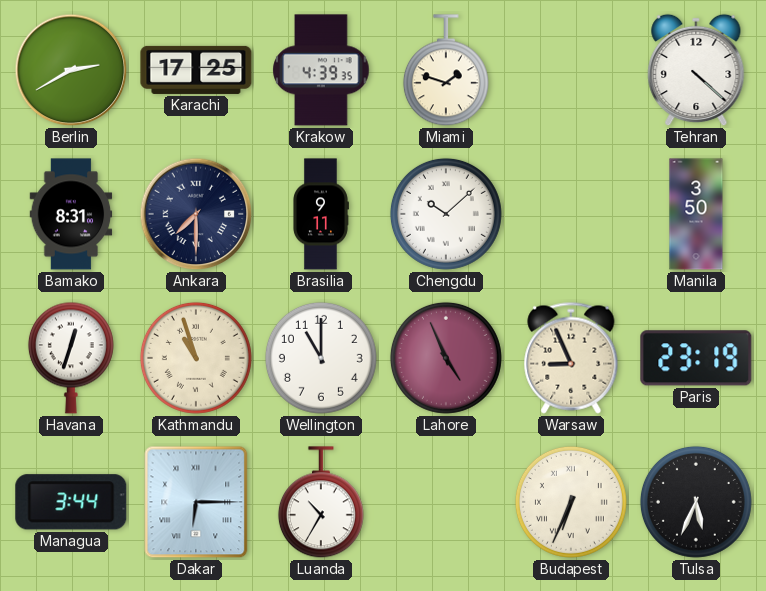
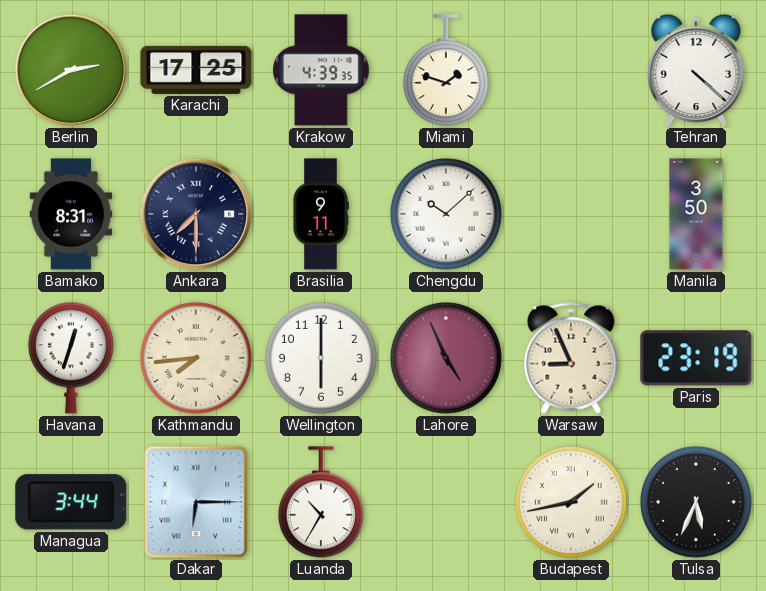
Kathmandu: 10:57 -> 7:44 (196, 358)
Wellington: 11:00 -> 6:00 (321, 358)
Budapest: 6:34 -> 1:43 (571, 502)
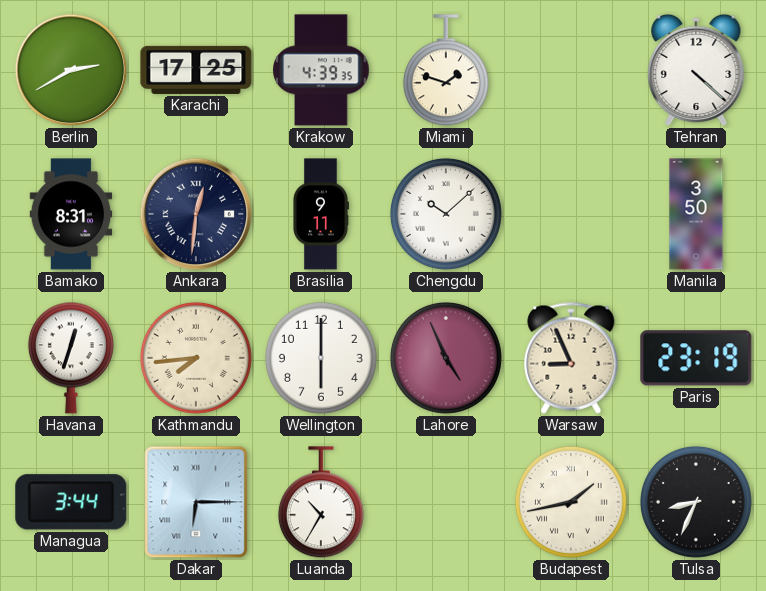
Ankara: 7:30 -> 12:31 (196, 214)
Tulsa: 5:34 -> 8:34 (696, 502)
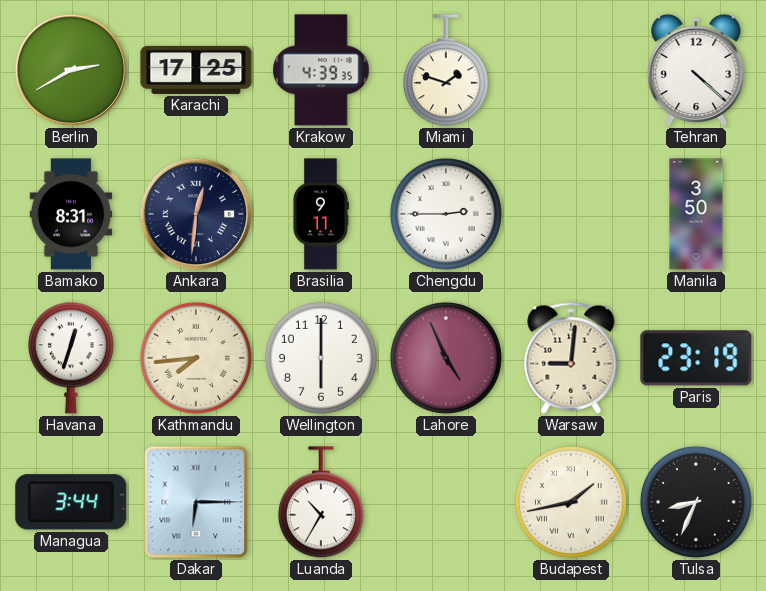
Chengdu: 10:08 -> 2:45 (446, 214)
Warsaw: 8:56 -> 9:01 (571, 358)
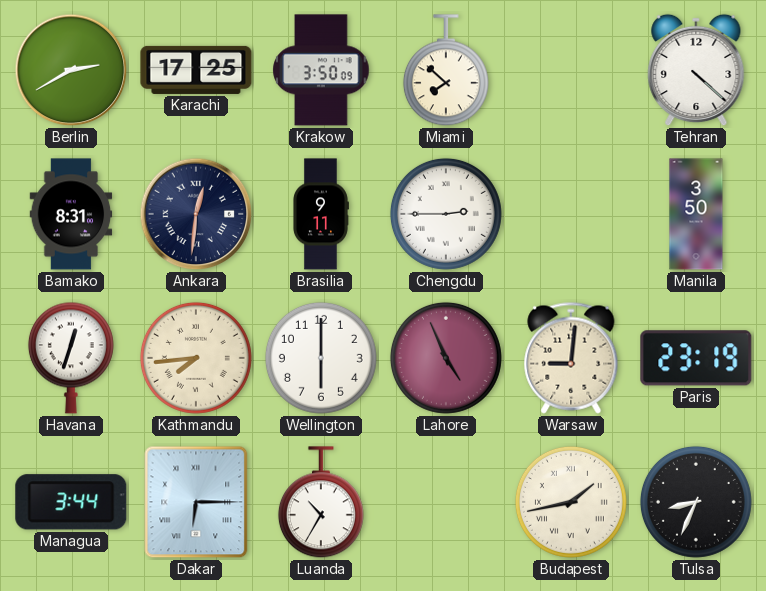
Krakow: 4:39 -> 3:50 (321, 70)
Miami: 1:48 -> 7:52 (446, 71)
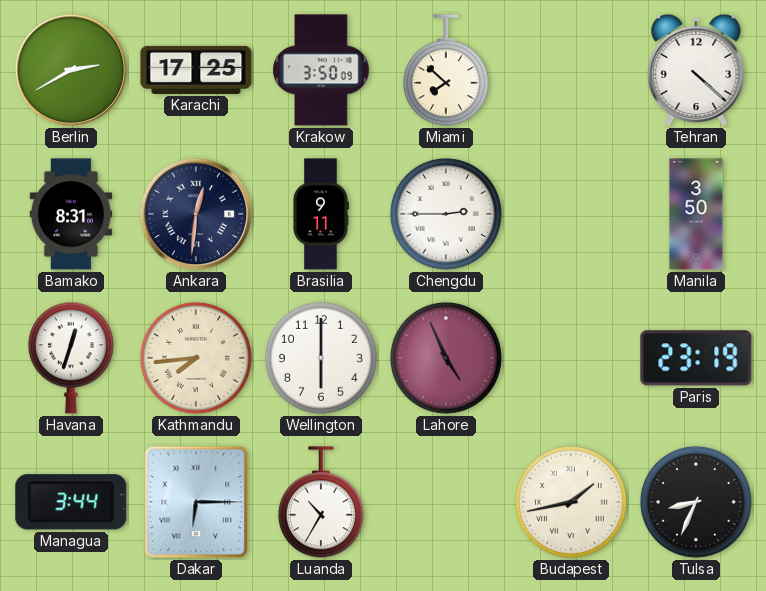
Warsaw: 9:01 -> none (571, 358)
